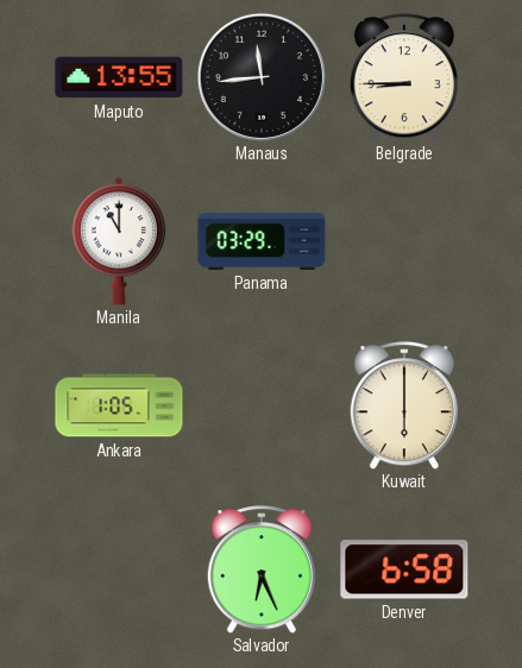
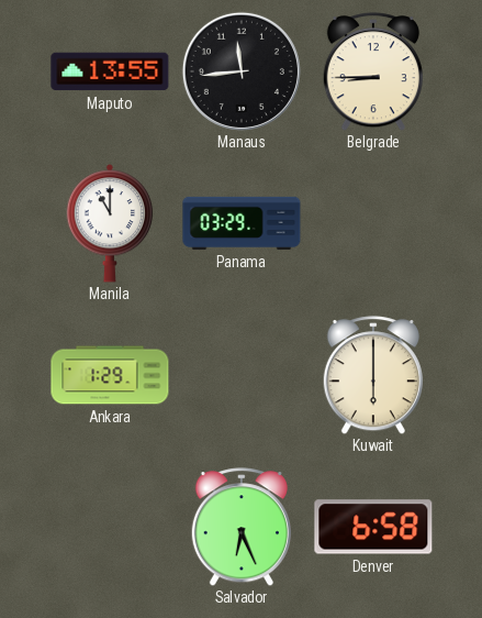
Ankara: 1:05 -> 1:29 (110, 375)
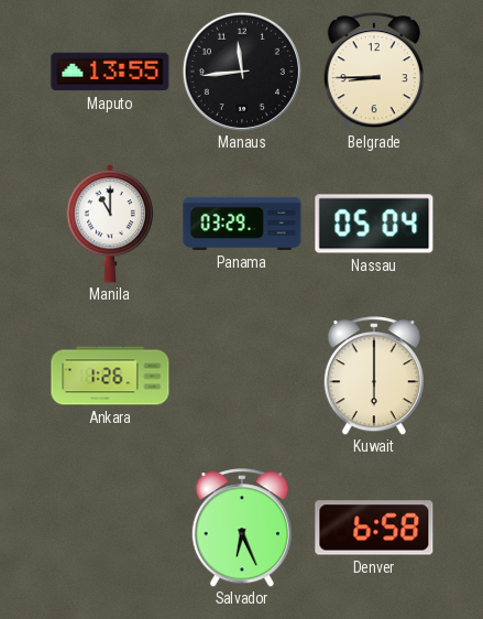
Nassau: none -> 05:04 (374, 224)
Ankara: 1:29 -> 1:26 (110, 376)
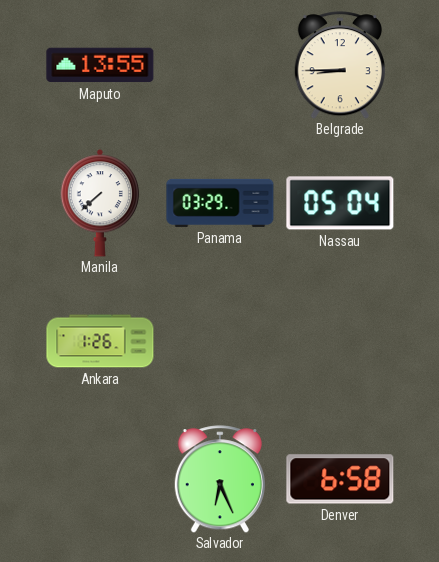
Manaus: 11:44 -> none (242, 72)
Manila: 11:00 -> 7:38 (99, 203)
Kuwait: 6:00 -> none (374, 376)
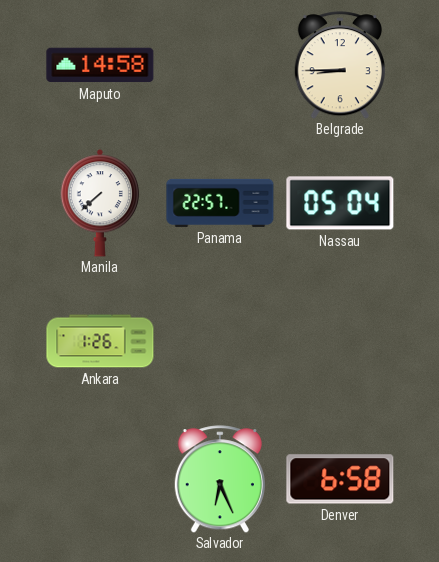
Maputo: 13:55 -> 14:58 (100, 65)
Panama: 03:29 -> 22:57 (220, 203)
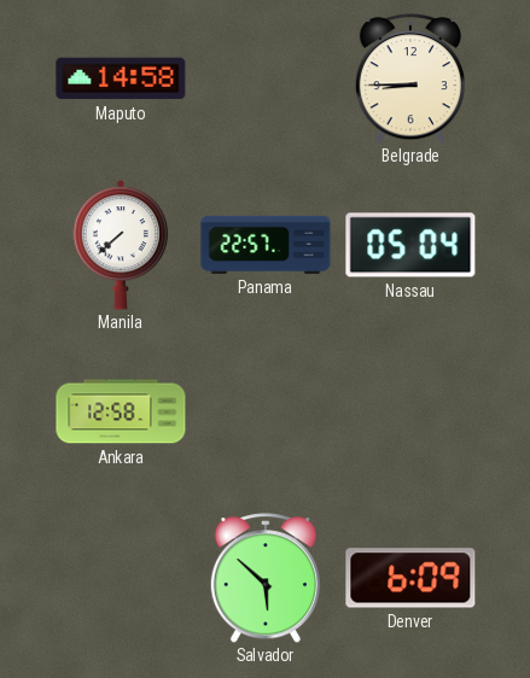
Ankara: 1:26 -> 12:58 (121, 411)
Salvador: 6:26 -> 5:52 (266, 578)
Denver: 6:58 -> 6:09 (410, 578)
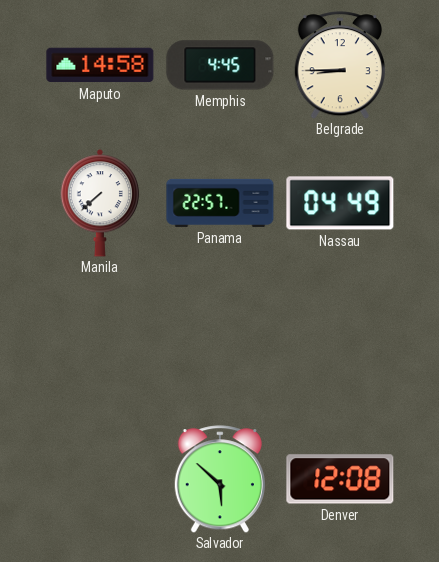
Memphis: none -> 4:45 (220, 65)
Nassau: 05:04 -> 04:49 (340, 203)
Ankara: 12:58 -> none (121, 411)
Denver: 6:09 -> 12:08 (340, 479)
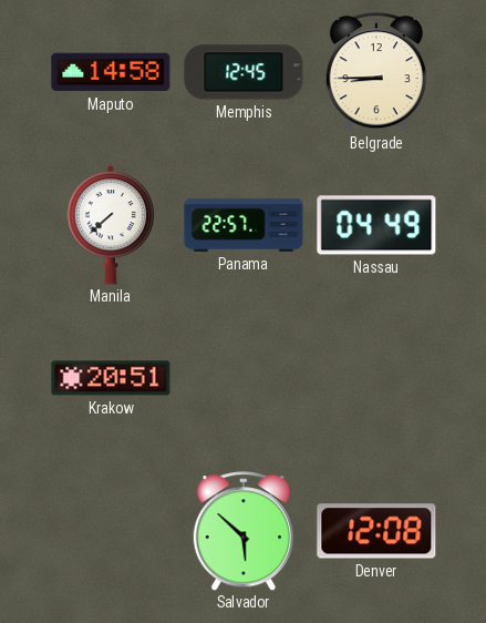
Memphis: 4:45 -> 12:45 (244, 72)
Krakow: none -> 20:51 (111, 378)
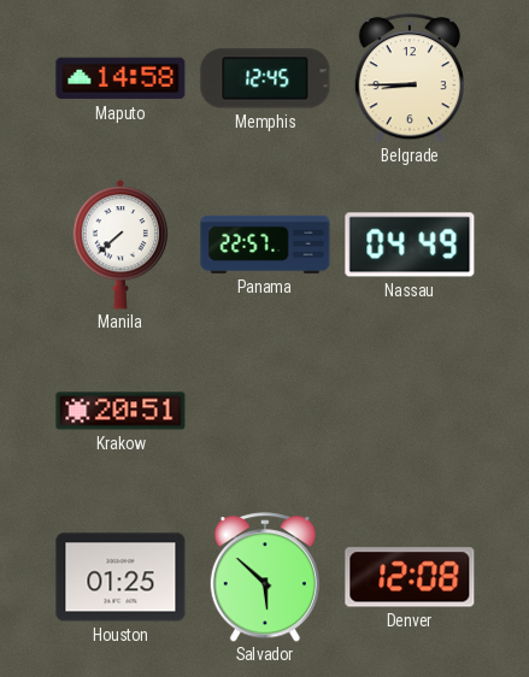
Houston: none -> 01:25 (121, 577)
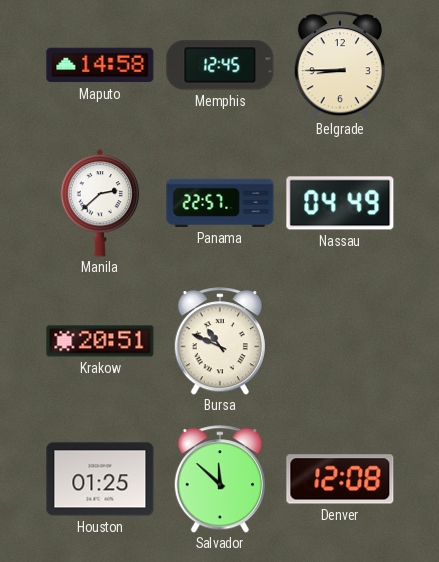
Manila: 7:38 -> 2:38 (99, 203)
Bursa: none -> 10:49 (220, 341)
Salvador: 5:52 -> 11:52 (220, 479)
